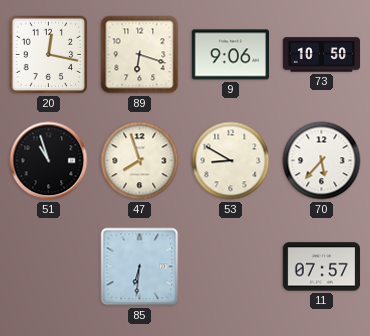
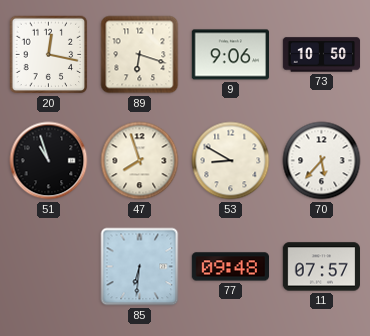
77: none -> 09:48 (230, 267)
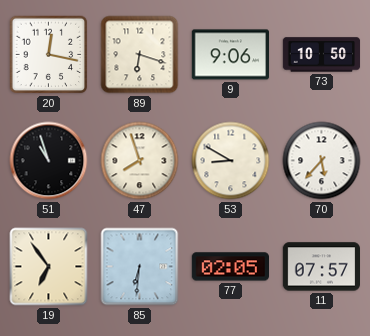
19: none -> 6:54 (49, 267)
77: 09:48 -> 02:05 (230, 267)
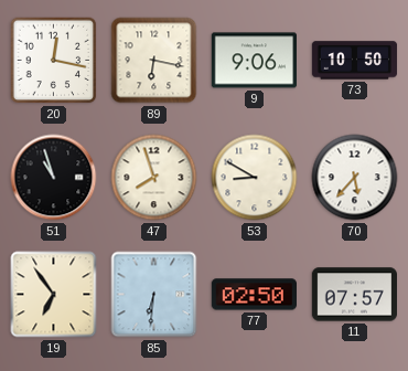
89: 6:18 -> 6:17 (154, 61)
77: 02:05 -> 02:50 (254, 295)
